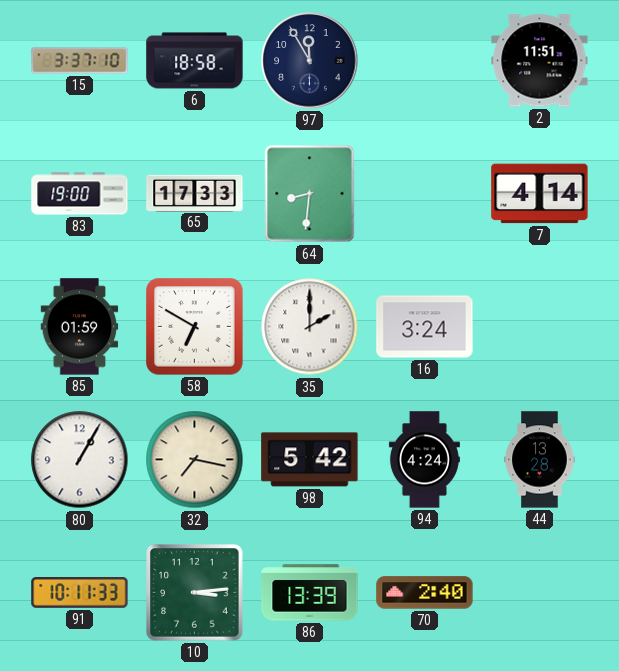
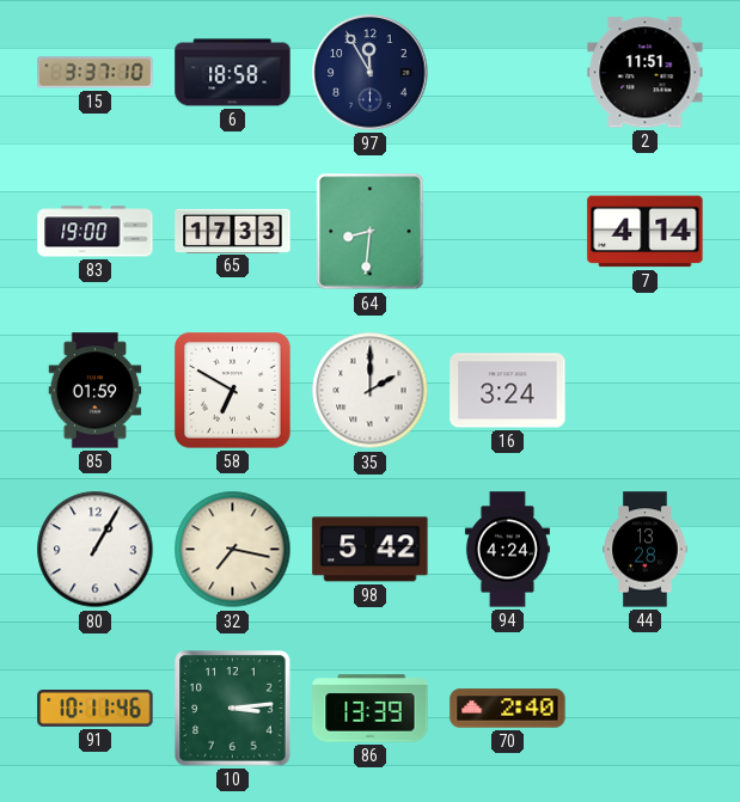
91: 10:11:33 -> 10:11:46 (96, 709)
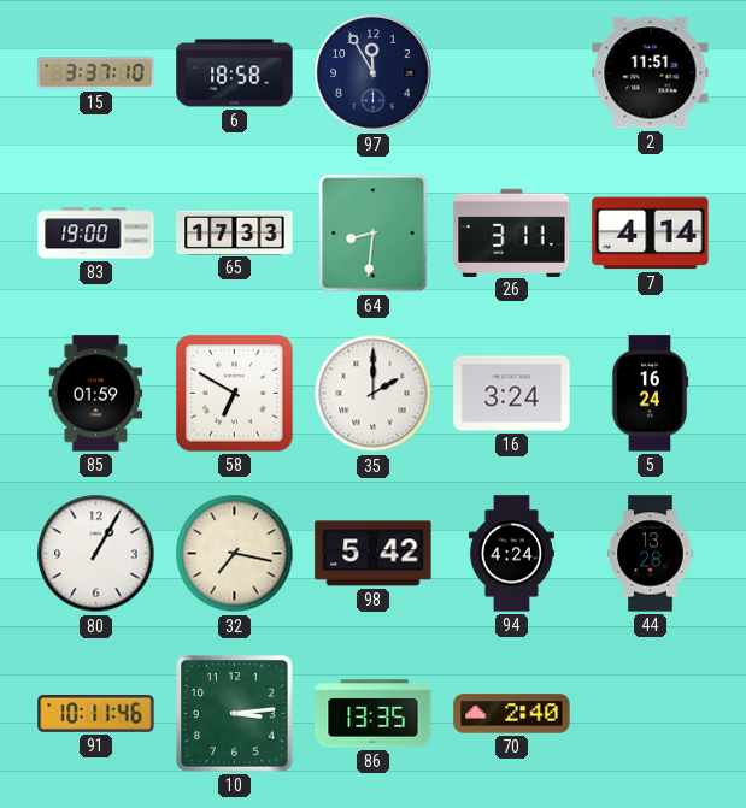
26: none -> 3:11 (512, 232)
5: none -> 16:24 (650, 394)
86: 13:39 -> 13:35 (374, 714)
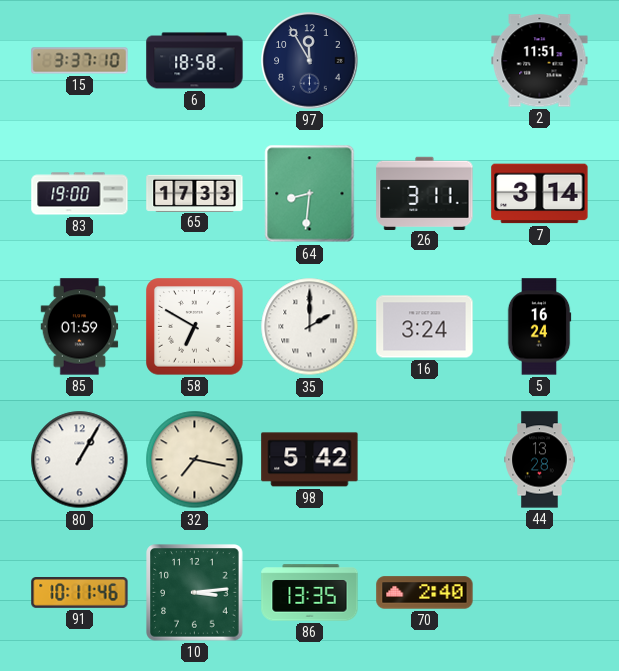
7: 4:14 -> 3:14 (540, 194)
94: 4:24 -> none (511, 554)
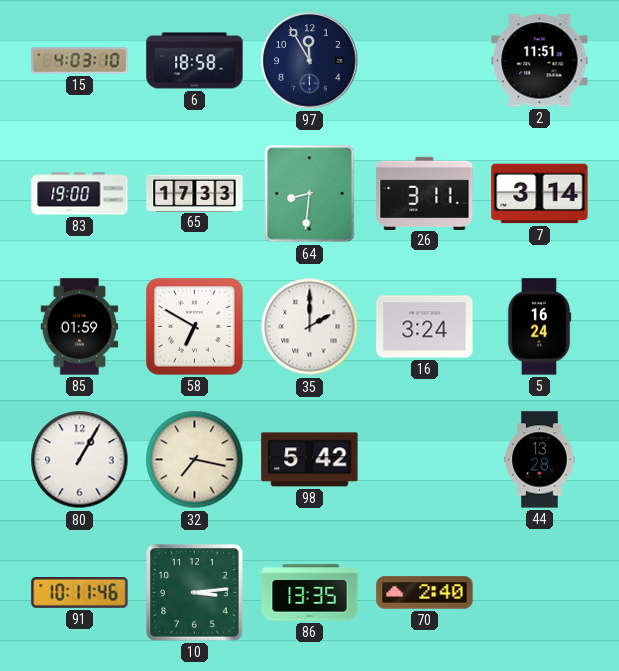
15: 3:37 -> 4:03 (80, 61)
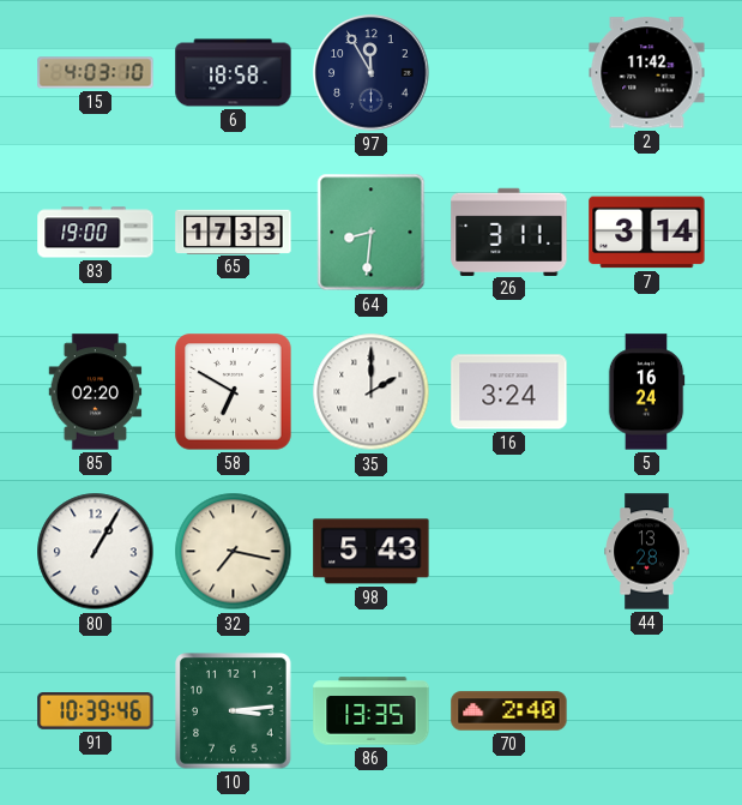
2: 11:51 -> 11:42 (647, 73)
85: 01:59 -> 02:20 (96, 392)
98: 5:42 -> 5:43 (372, 552)
91: 10:11 -> 10:39 (96, 711)
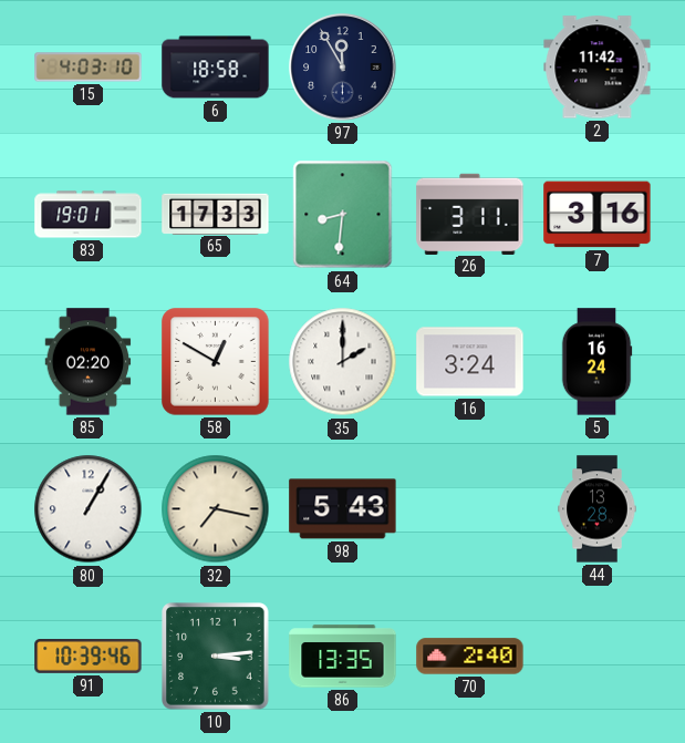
83: 19:00 -> 19:01 (89, 215)
7: 3:14 -> 3:16 (598, 215)
58: 6:50 -> 12:50 (216, 362)
